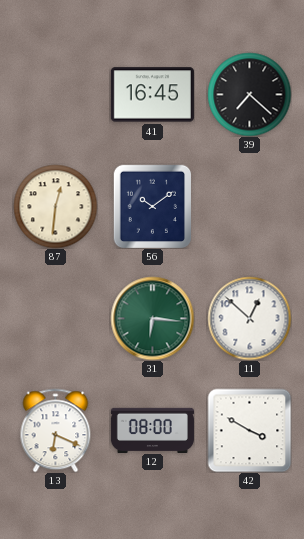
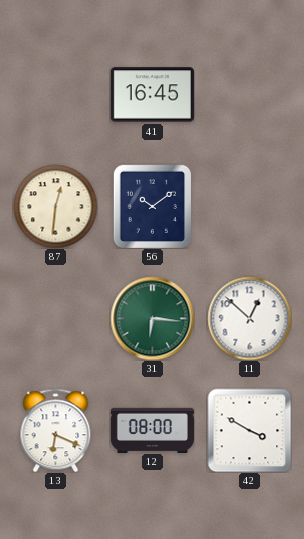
39: 7:22 -> none (249, 94)
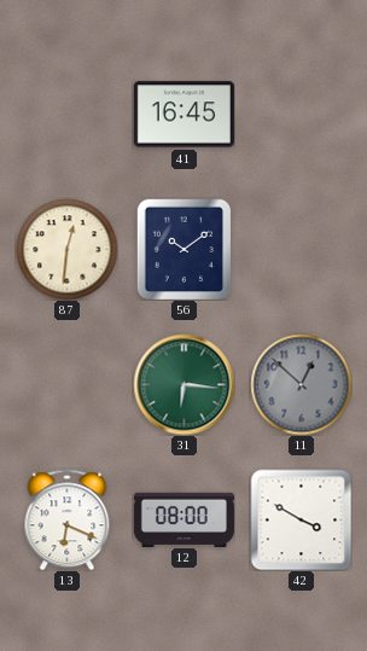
11 dial: white -> grey (301, 384)
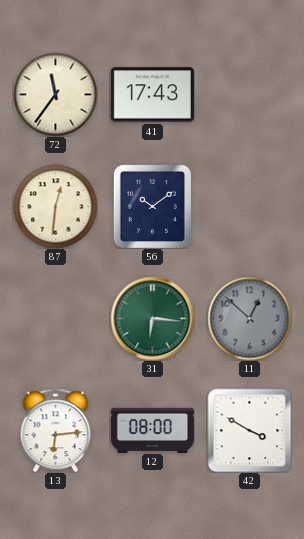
72: none -> 11:36 (55, 94)
41: 16:45 -> 17:43 (152, 95)
13: 6:19 -> 6:14 (56, 430)
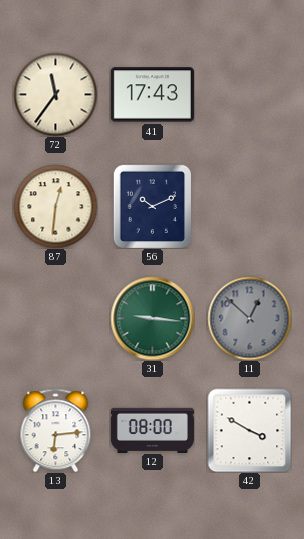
56: 10:09 -> 10:11 (153, 206)
31: 6:16 -> 9:16 (152, 318)
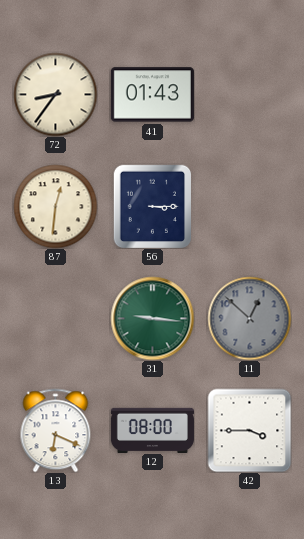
72: 11:36 -> 8:36 (55, 94)
41: 17:43 -> 01:43 (152, 95)
56: 10:11 -> 3:15 (153, 206)
13: 6:14 -> 6:19 (56, 430)
42: 3:50 -> 3:45 (249, 430)
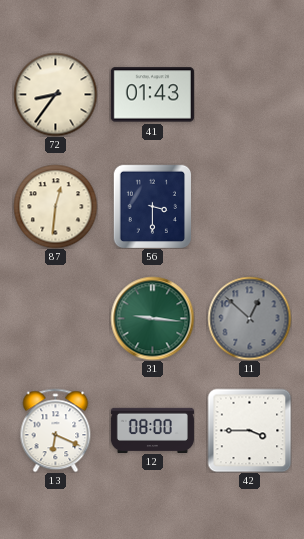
56: 3:15 -> 3:30 (153, 206)
